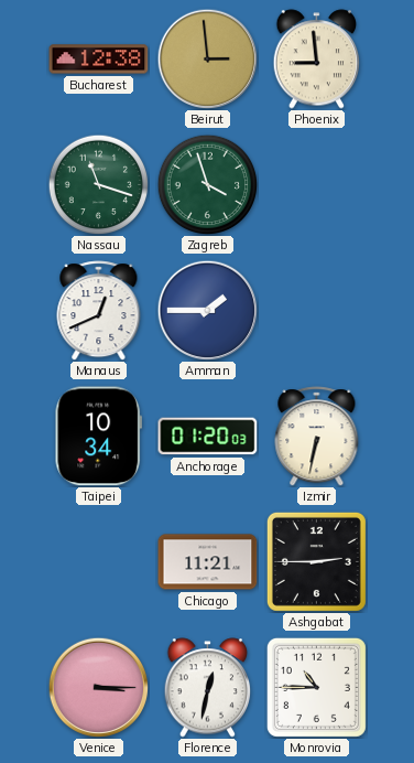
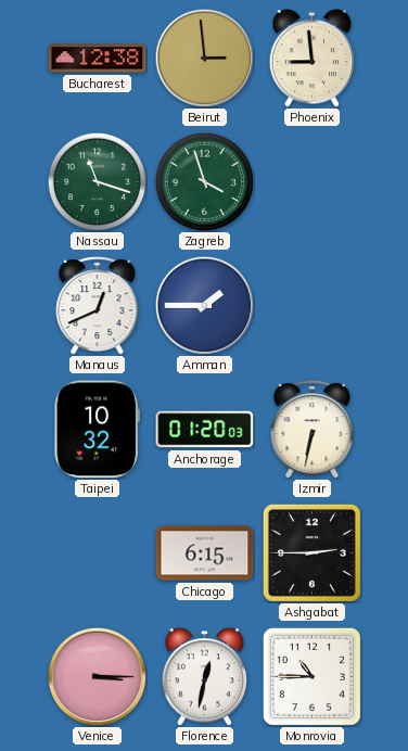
Taipei: 10:34 -> 10:32 (97, 430)
Chicago: 11:21 -> 6:15 (205, 553)
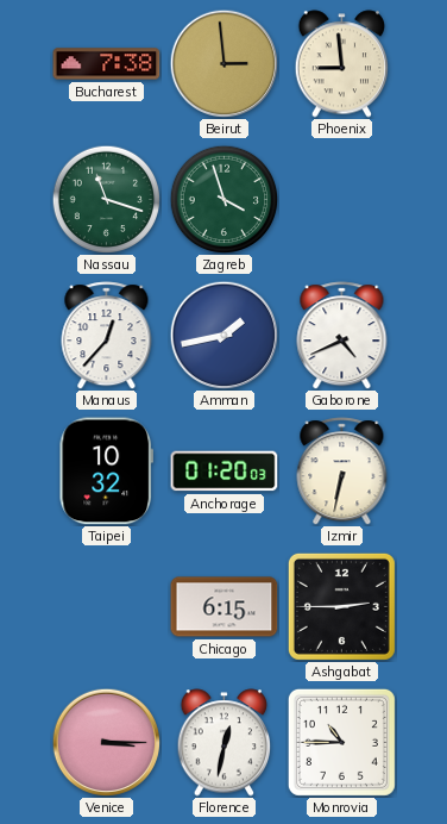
Bucharest: 12:38 -> 7:38 (107, 64)
Manaus: 12:41 -> 12:37 (107, 336)
Amman: 1:45 -> 1:43 (223, 335)
Gaborone: none -> 4:41 (342, 336)
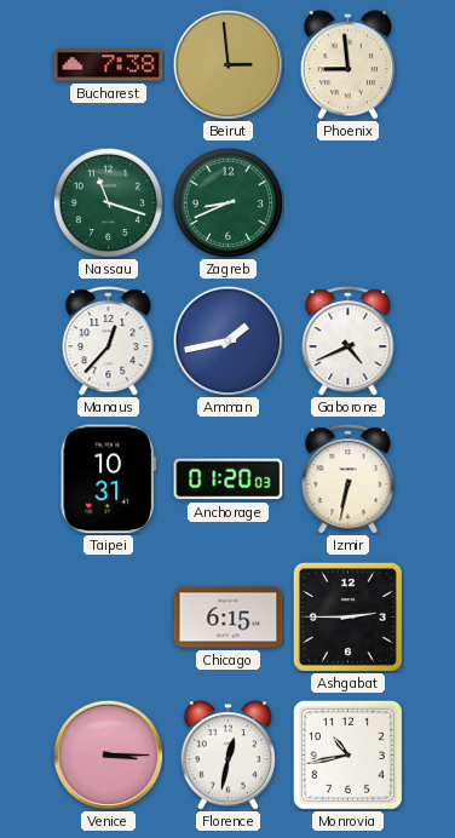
Zagreb: 3:57 -> 8:41 (227, 202)
Taipei: 10:32 -> 10:31 (108, 480)
Monrovia: 10:45 -> 10:43 (347, 754)
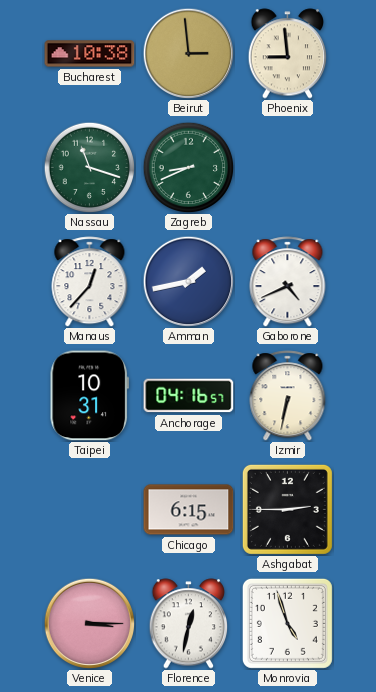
Bucharest: 7:38 -> 10:38 (90, 54)
Anchorage: 01:20 -> 04:16 (189, 396)
Monrovia: 10:43 -> 4:57 (287, 623)
